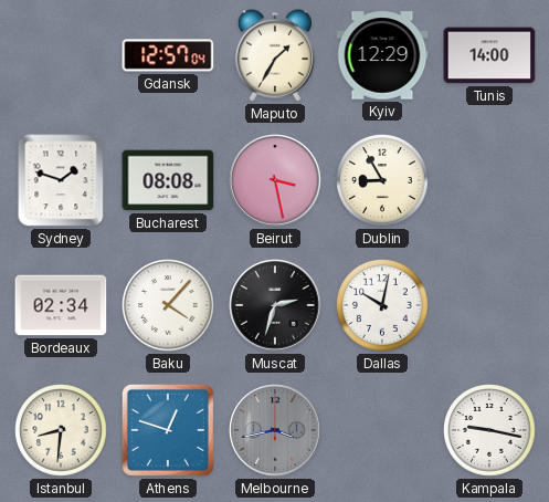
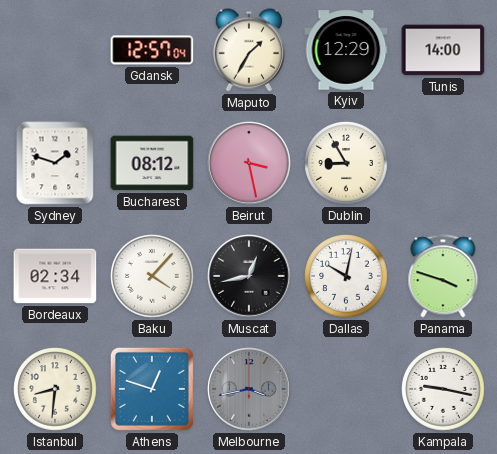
Bucharest: 08:08 -> 08:12 (152, 163)
Muscat: 2:33 -> 12:43 (249, 276)
Panama: none -> 3:48 (443, 276)
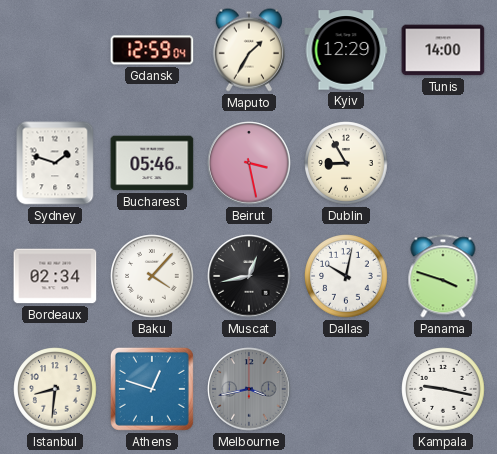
Gdansk: 12:57 -> 12:59 (152, 50)
Bucharest: 08:12 -> 05:46 (152, 163)
